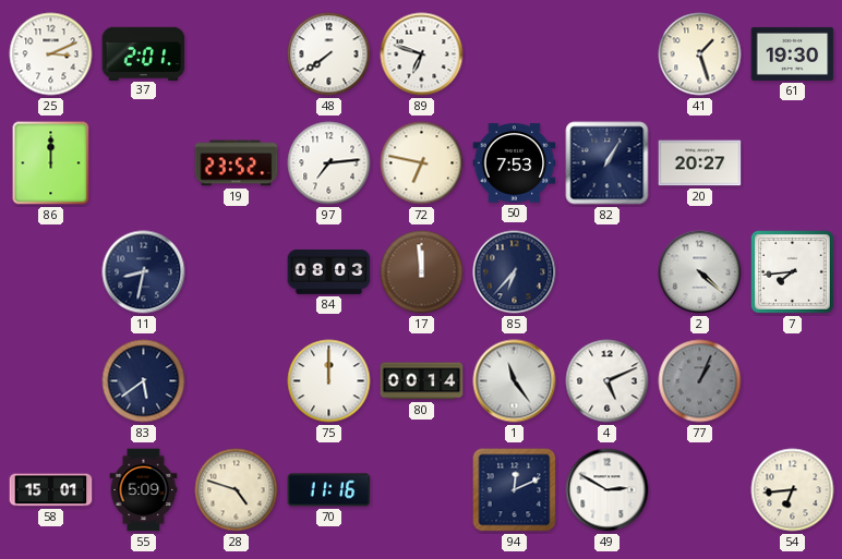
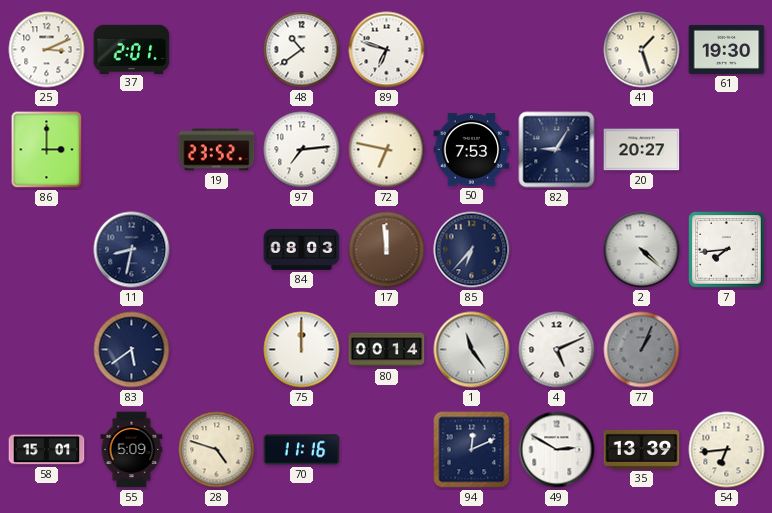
48: 7:39 -> 10:39 (302, 50)
86: 12:00 -> 3:00 (47, 150)
82: 1:05 -> 9:05 (557, 150)
35: none -> 13:39 (642, 449)
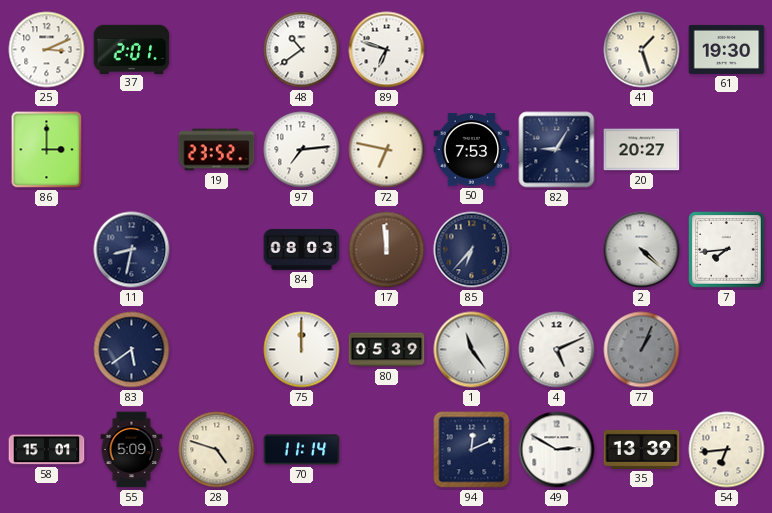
80: 00:14 -> 05:39 (387, 350)
70: 11:16 -> 11:14 (302, 450)
